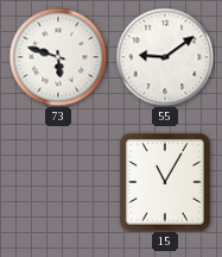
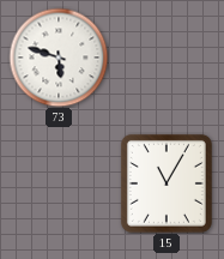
55: 9:09 -> none (165, 57)
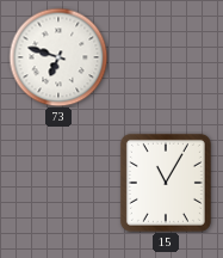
73: 5:48 -> 6:48 (58, 57)
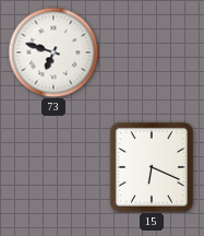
15: 11:05 -> 6:19 (152, 167)
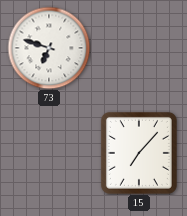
15: 6:19 -> 7:07 (139, 153)
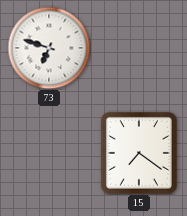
15: 7:07 -> 7:21 (139, 153)
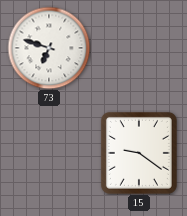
15: 7:21 -> 9:21 (139, 153)
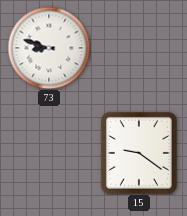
73: 6:48 -> 8:48 (49, 48)
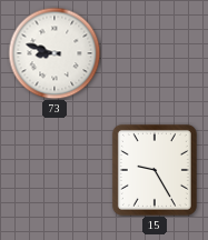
15: 9:21 -> 9:25 (155, 170)
